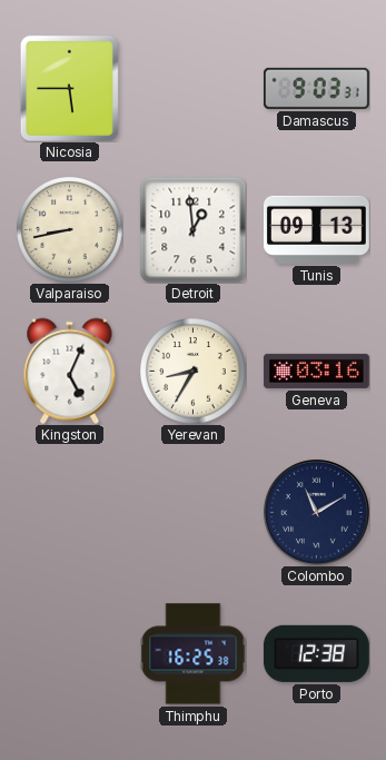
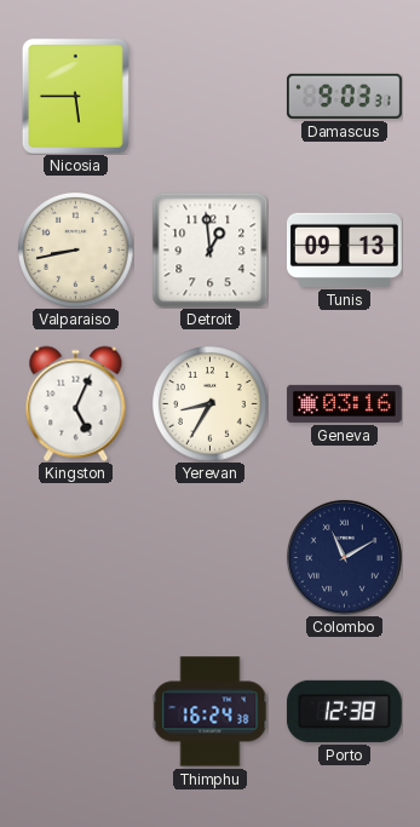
Thimphu: 16:25 -> 16:24 (209, 712)
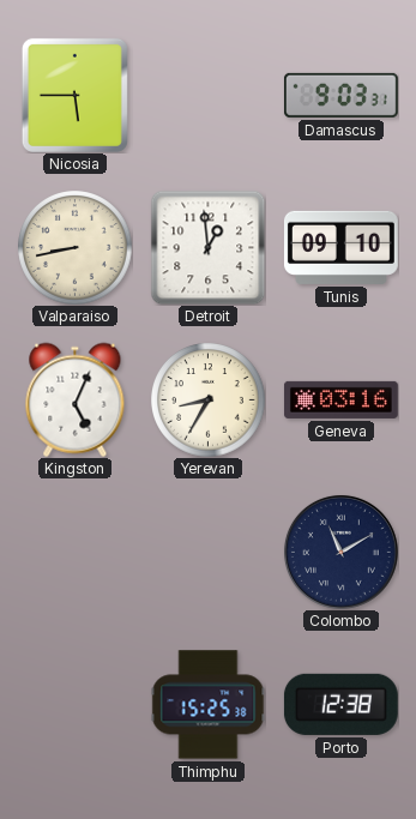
Tunis: 09:13 -> 09:10 (340, 247)
Thimphu: 16:24 -> 15:25 (207, 705)
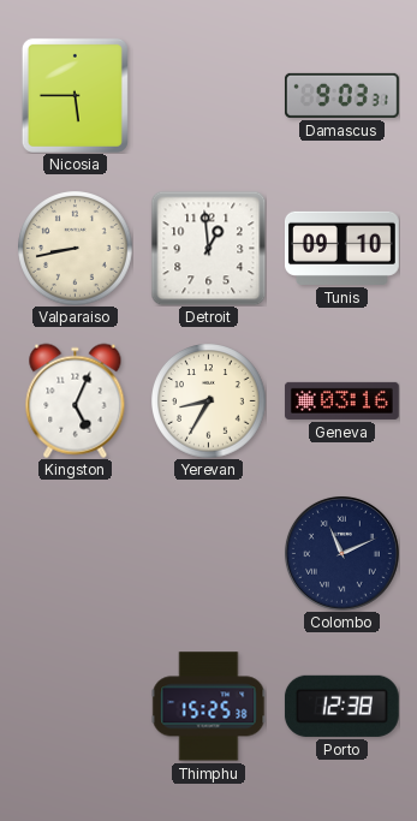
Colombo: 11:10 -> 11:11 (341, 553)
